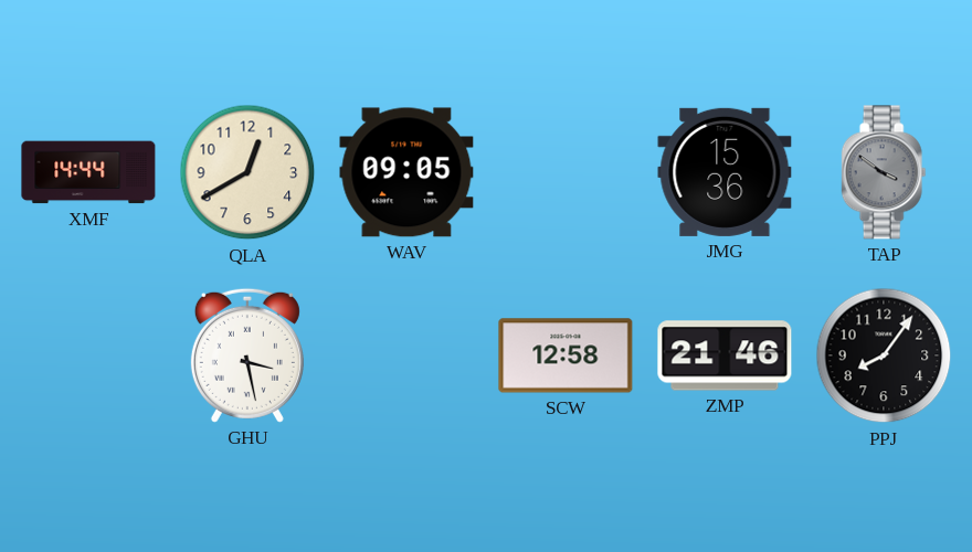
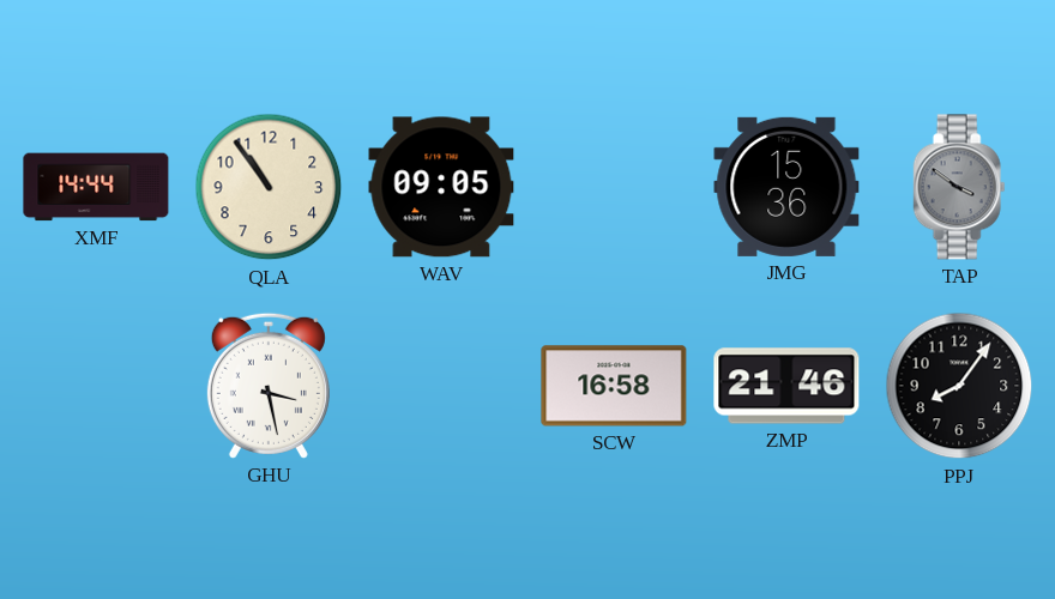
QLA: 12:40 -> 10:54 (269, 187)
SCW: 12:58 -> 16:58 (614, 386)
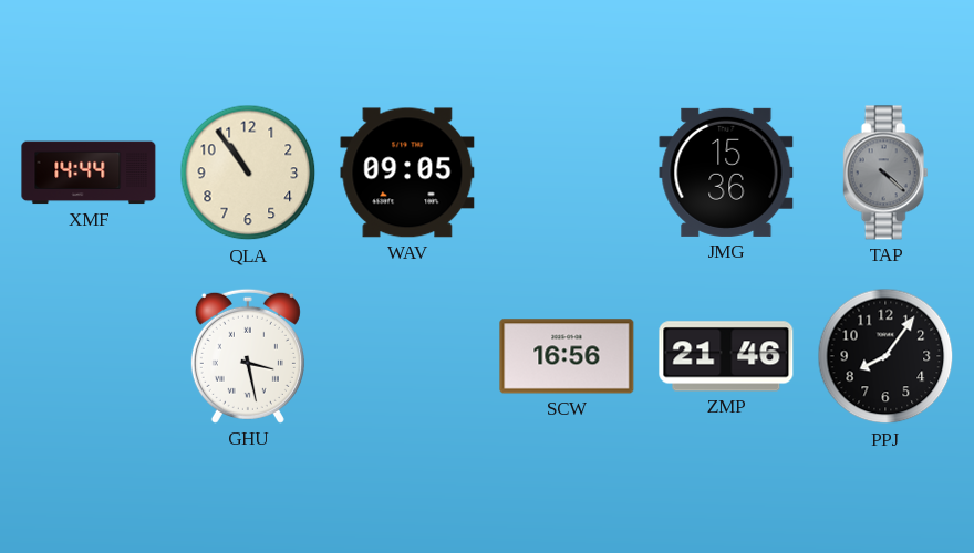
TAP: 3:51 -> 4:22 (885, 173)
SCW: 16:58 -> 16:56 (567, 356)
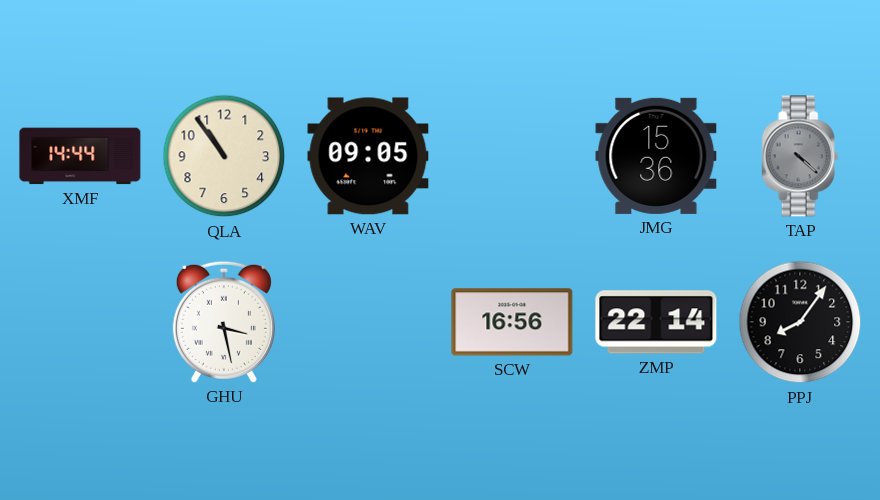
ZMP: 21:46 -> 22:14 (656, 322)
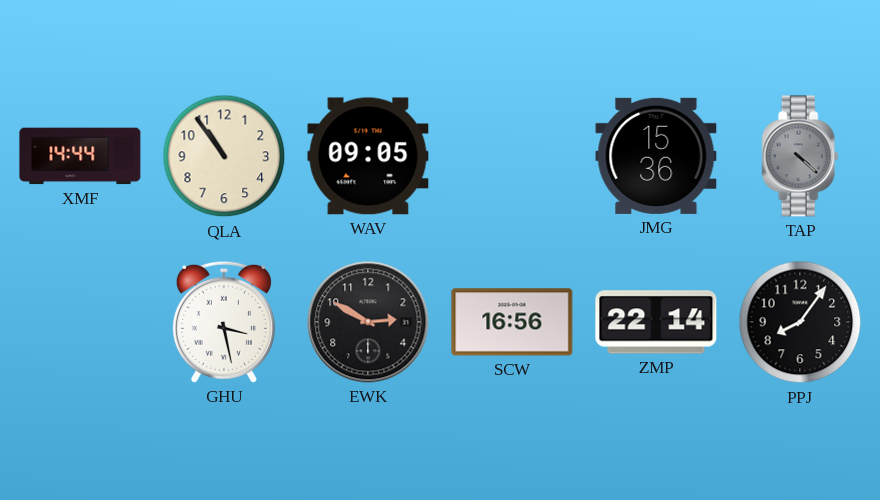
EWK: none -> 2:50 (368, 322)
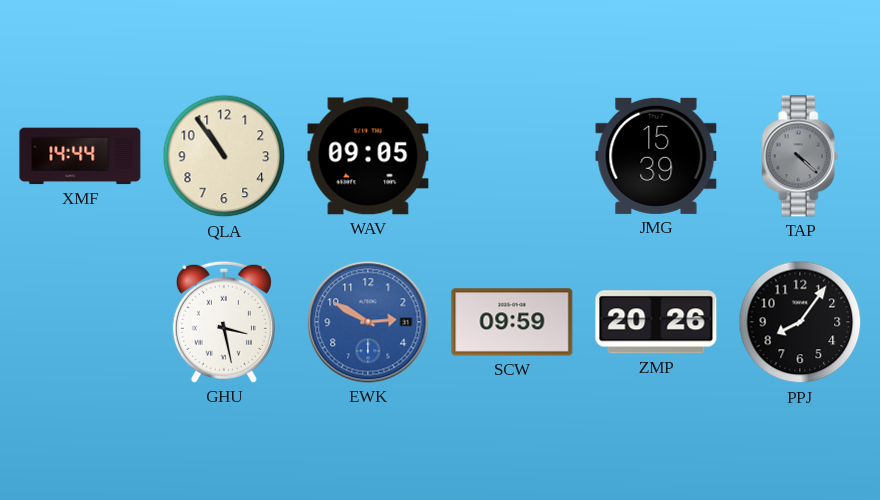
JMG: 15:36 -> 15:39 (656, 156)
EWK dial: black -> blue (368, 322)
SCW: 16:56 -> 09:59 (512, 322)
ZMP: 22:14 -> 20:26 (656, 322)
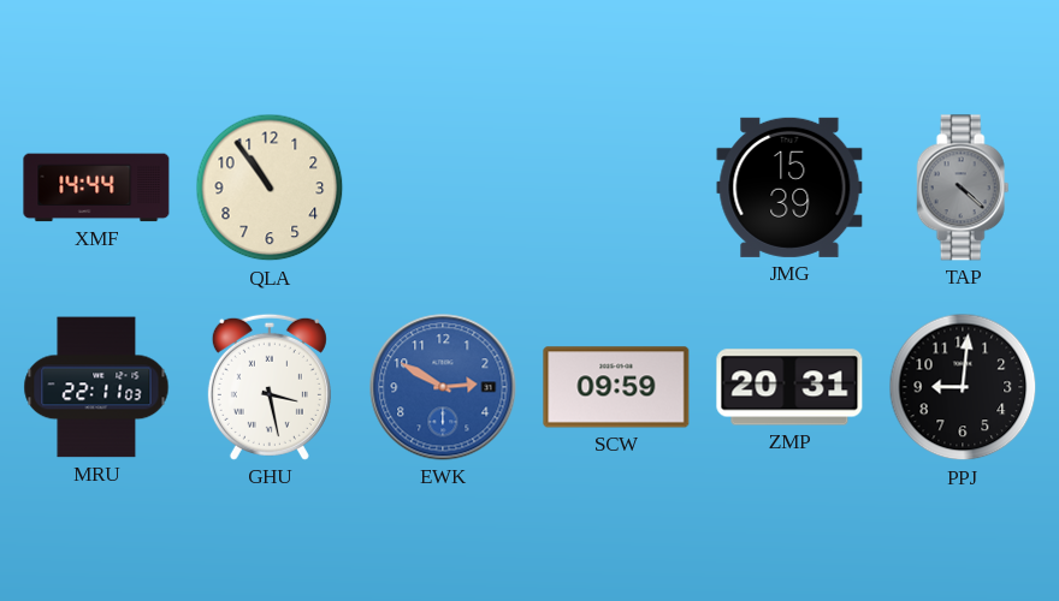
WAV: 09:05 -> none (368, 156)
MRU: none -> 22:11 (96, 387)
ZMP: 20:26 -> 20:31 (789, 387)
PPJ: 8:06 -> 9:01 (963, 387)
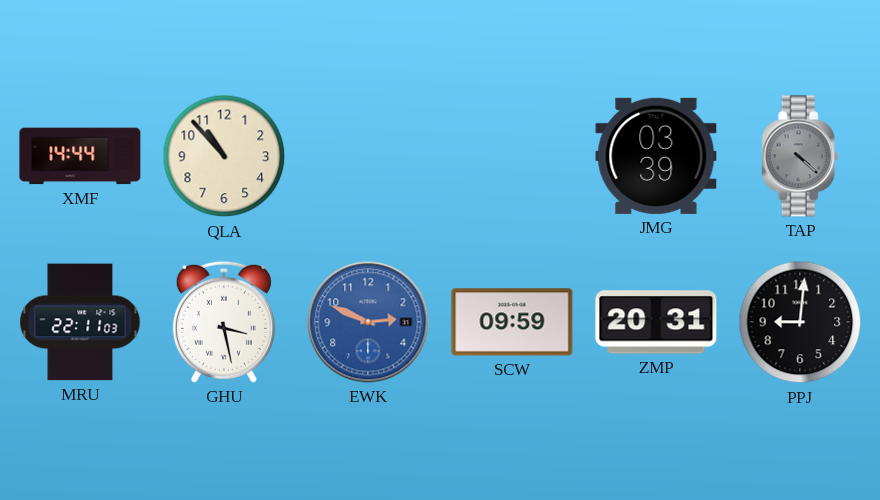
QLA: 10:54 -> 10:53 (224, 156)
JMG: 15:39 -> 03:39 (656, 156)
EWK: 2:50 -> 2:49 (368, 322)
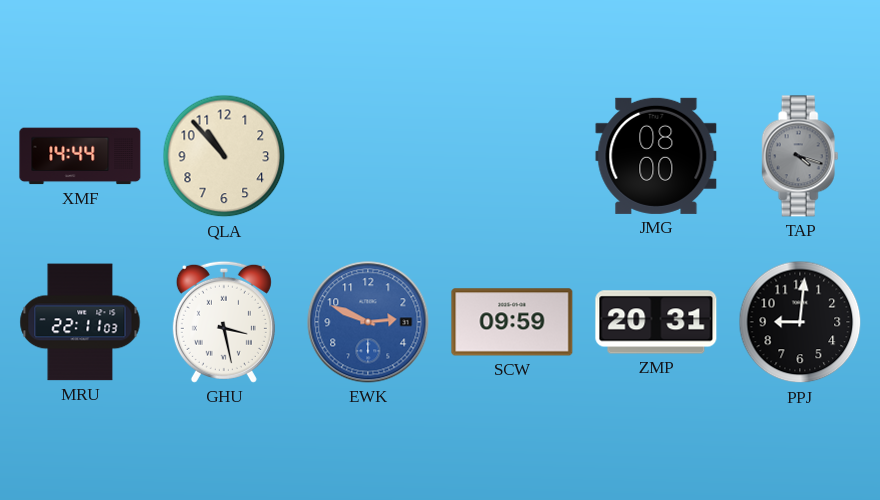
JMG: 03:39 -> 08:00 (656, 156)
TAP: 4:22 -> 4:18 (800, 156)
